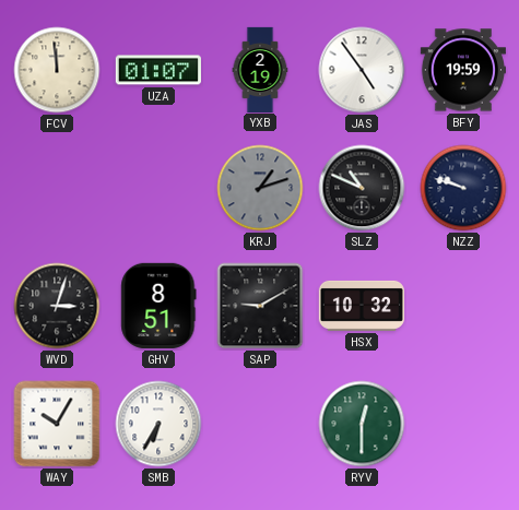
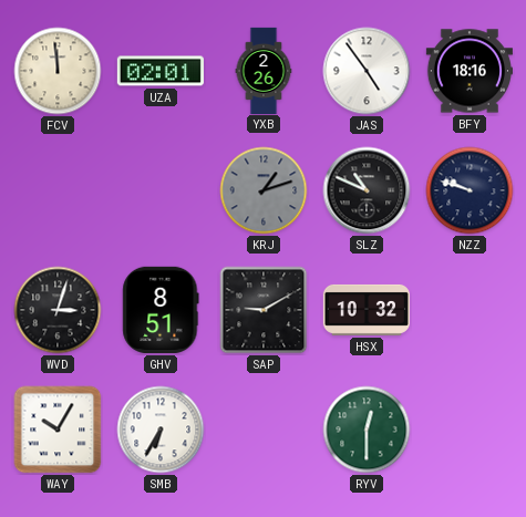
UZA: 01:07 -> 02:01 (161, 71)
YXB: 2:19 -> 2:26 (264, 70)
BFY: 19:59 -> 18:16 (470, 71)
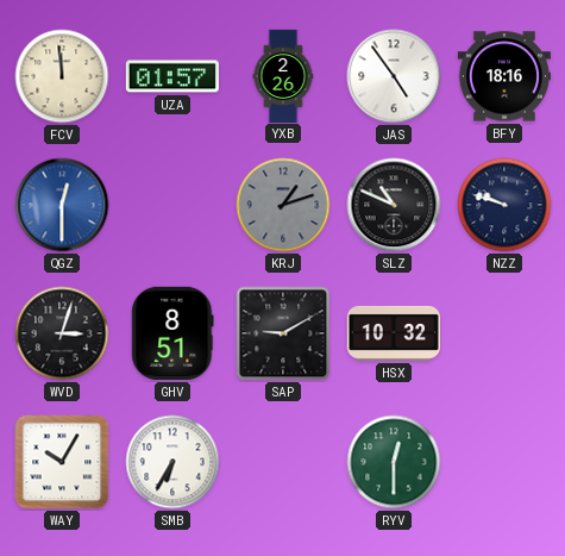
UZA: 02:01 -> 01:57 (172, 76)
QGZ: none -> 12:30 (62, 205)
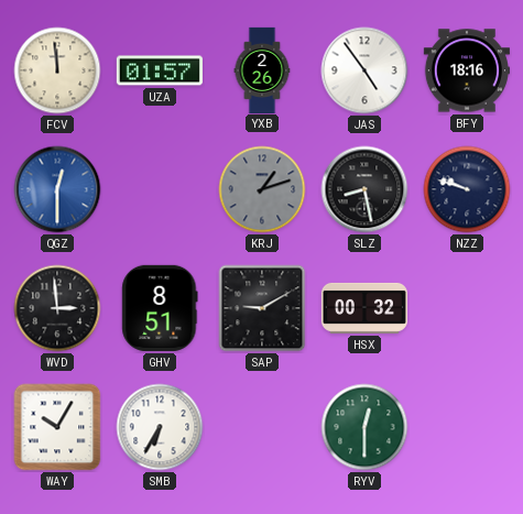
SLZ: 10:49 -> 8:28 (364, 189)
WVD: 3:03 -> 2:59 (57, 308)
HSX: 10:32 -> 00:32 (363, 308)
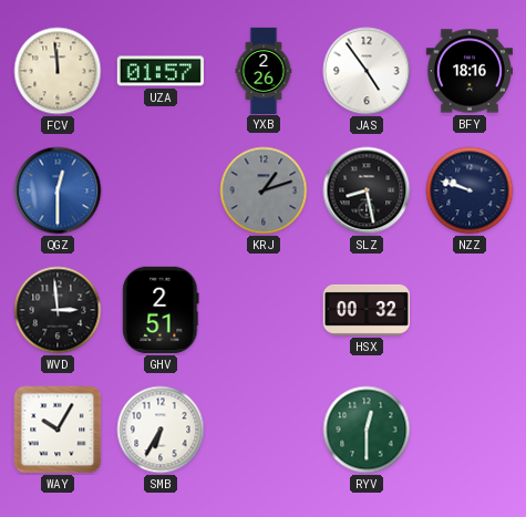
GHV: 8:51 -> 2:51 (161, 310)
SAP: 9:10 -> none (262, 308)
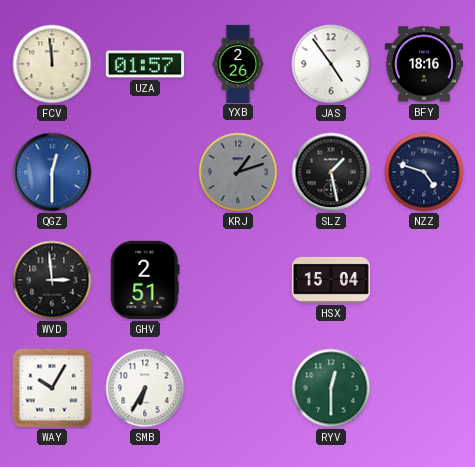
SLZ: 8:28 -> 1:28 (331, 172)
NZZ: 9:48 -> 4:48 (424, 172)
HSX: 00:32 -> 15:04 (330, 280)
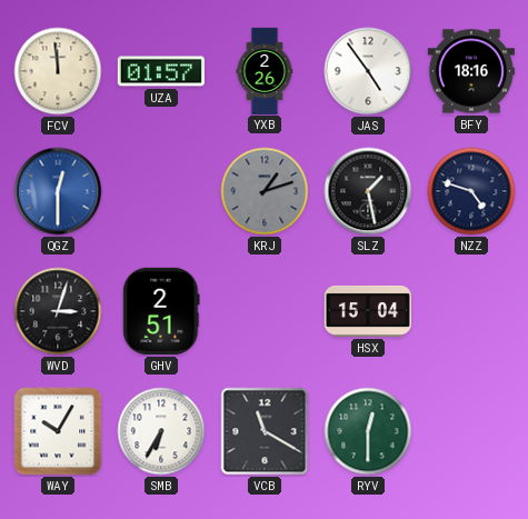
WVD: 2:59 -> 3:03 (58, 311)
VCB: none -> 11:20 (265, 431)
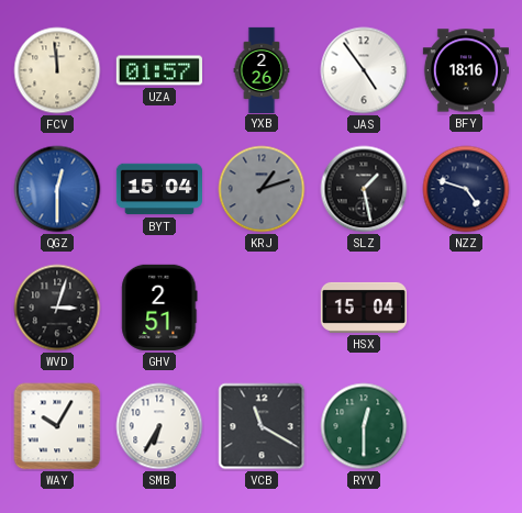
BYT: none -> 15:04 (158, 189)
